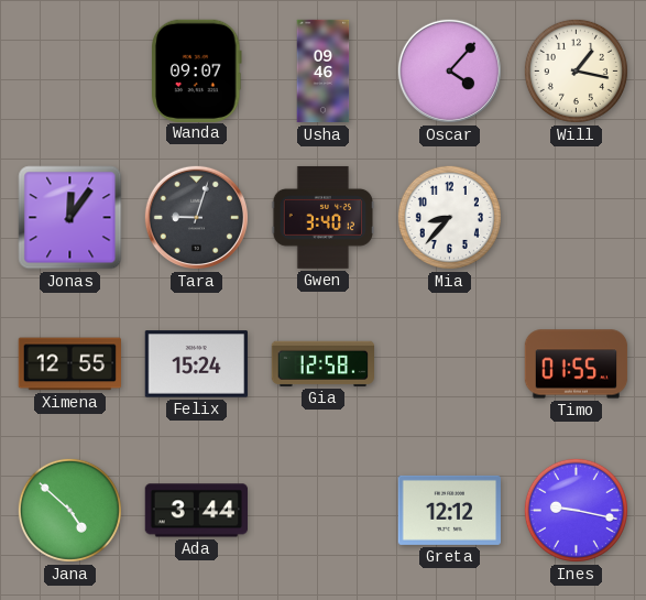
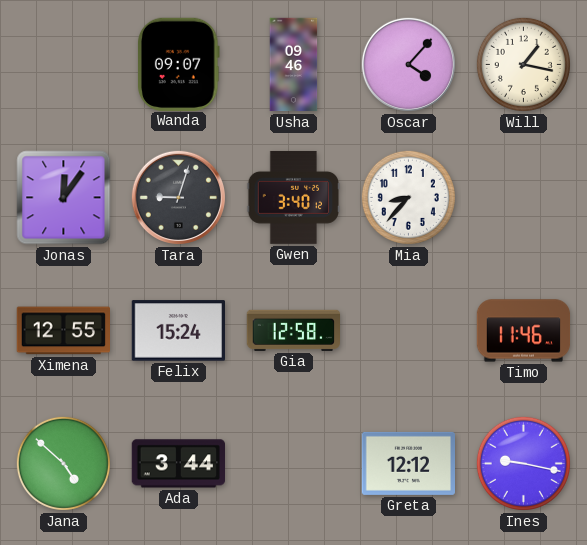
Timo: 01:55 -> 11:46 (524, 331)
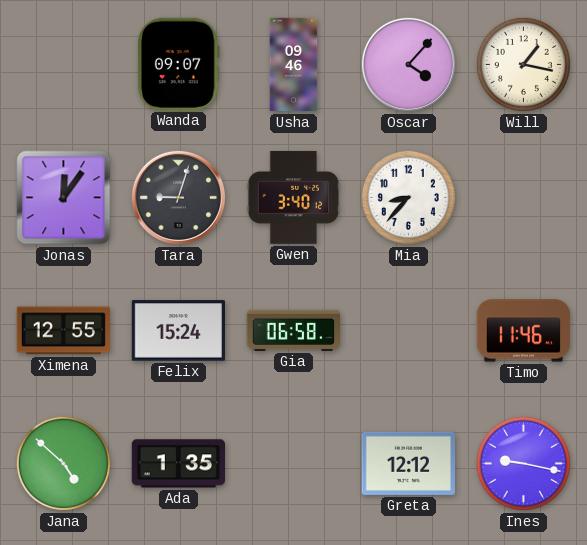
Gia: 12:58 -> 06:58 (294, 330)
Ada: 3:44 -> 1:35 (178, 464)
